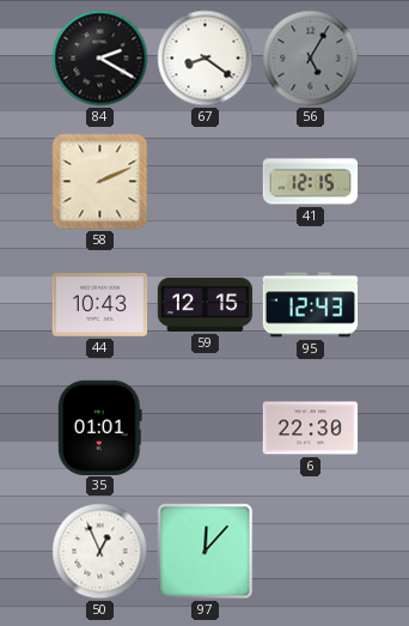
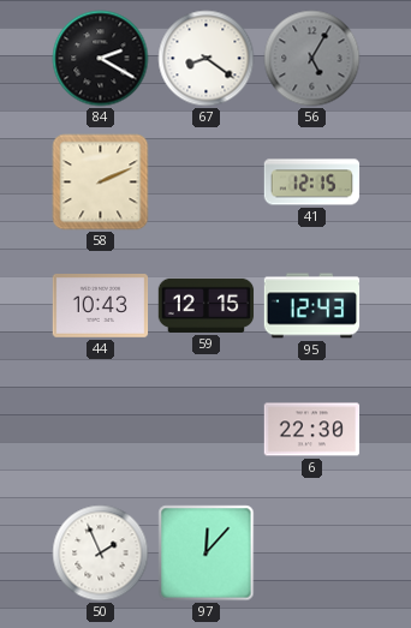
35: 01:01 -> none (100, 427)
50: 12:56 -> 1:56 (101, 554)
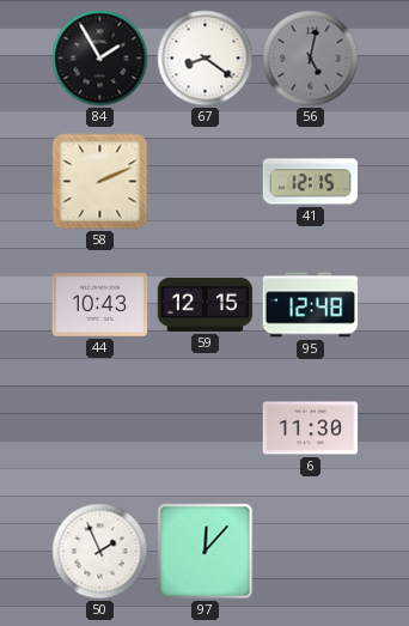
84: 2:20 -> 1:55 (100, 59)
56: 5:05 -> 5:02 (311, 59)
95: 12:43 -> 12:48 (311, 305)
6: 22:30 -> 11:30 (311, 429)
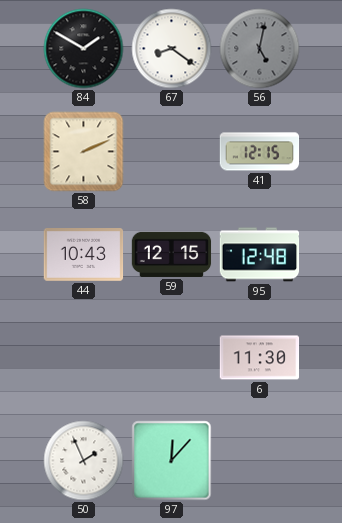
84: 1:55 -> 1:50 (84, 49)
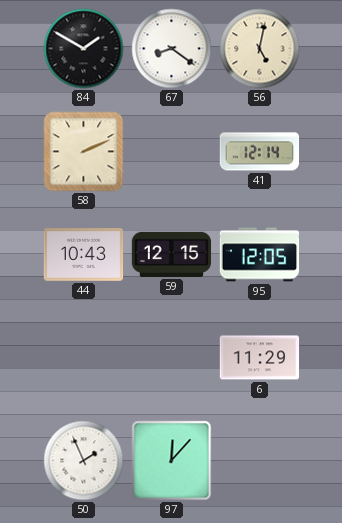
56 dial: grey -> cream (260, 49)
41: 12:15 -> 12:14 (260, 152)
95: 12:48 -> 12:05 (260, 255)
6: 11:30 -> 11:29 (260, 358)
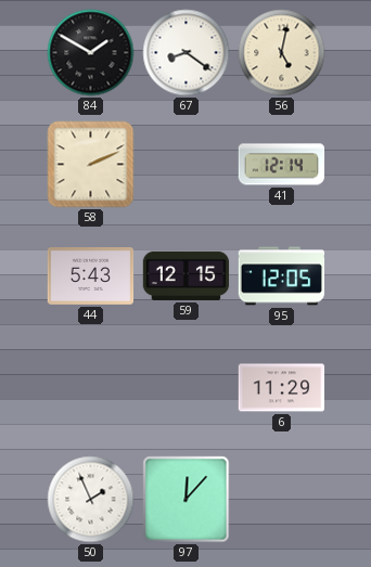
44: 10:43 -> 5:43 (91, 276)
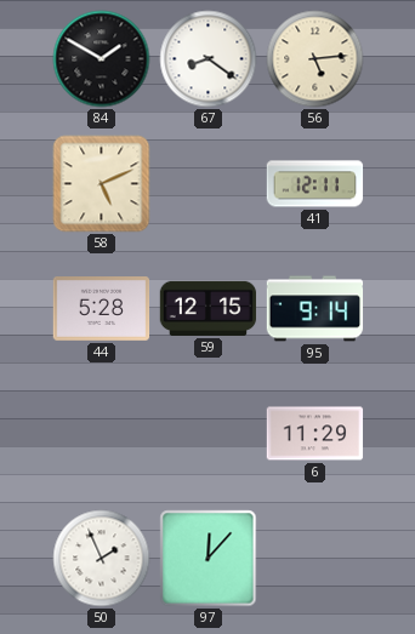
56: 5:02 -> 5:14 (315, 59)
58: 2:11 -> 5:11 (102, 184)
41: 12:14 -> 12:11 (315, 184)
44: 5:43 -> 5:28 (102, 309)
95: 12:05 -> 9:14 (315, 309)
